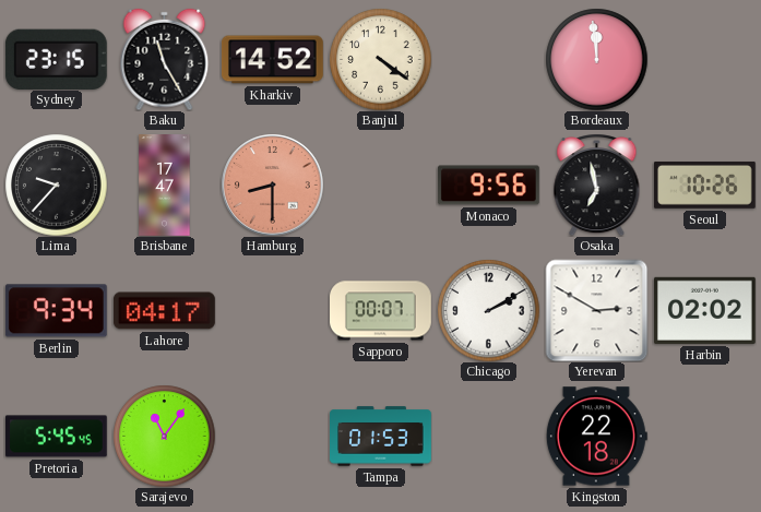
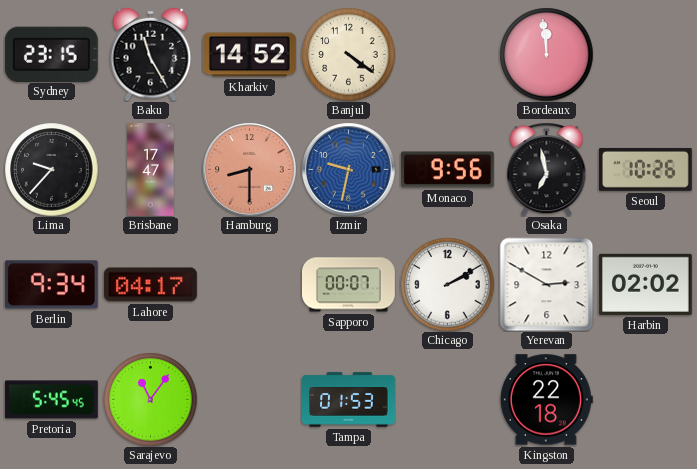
Izmir: none -> 9:32 (348, 169)
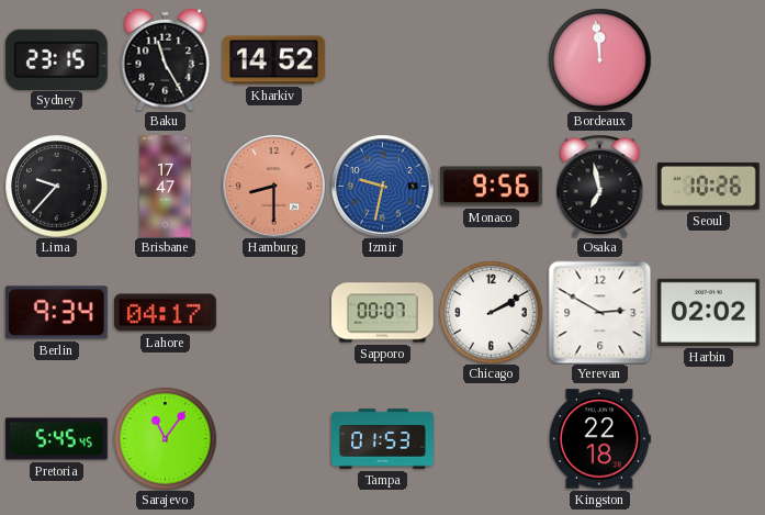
Banjul: 4:21 -> none (348, 54)
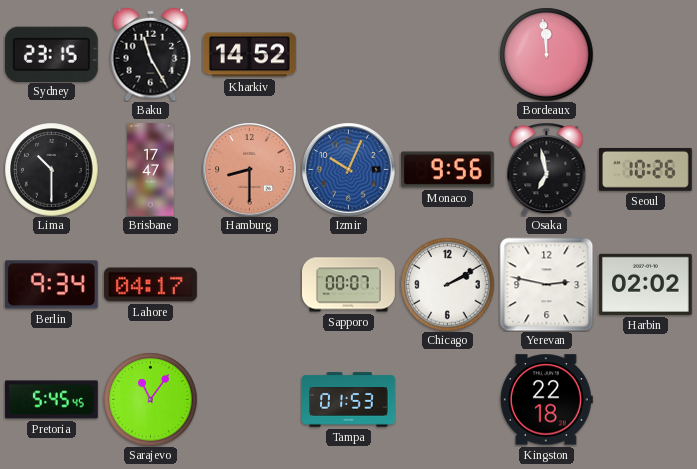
Lima: 9:37 -> 10:30 (51, 169)
Izmir: 9:32 -> 10:04 (348, 169)
Yerevan: 2:50 -> 2:47 (546, 284)
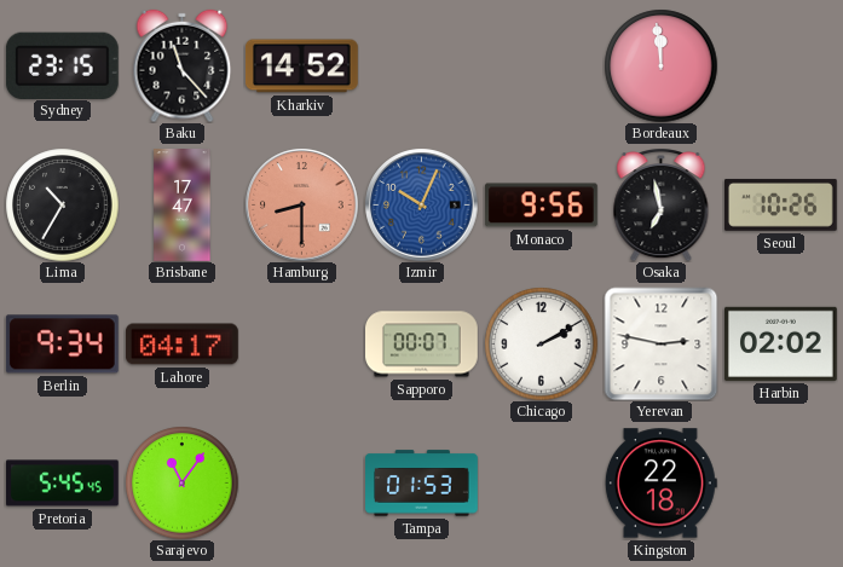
Baku: 11:25 -> 11:23 (183, 65)
Lima: 10:30 -> 10:35 (62, 204)
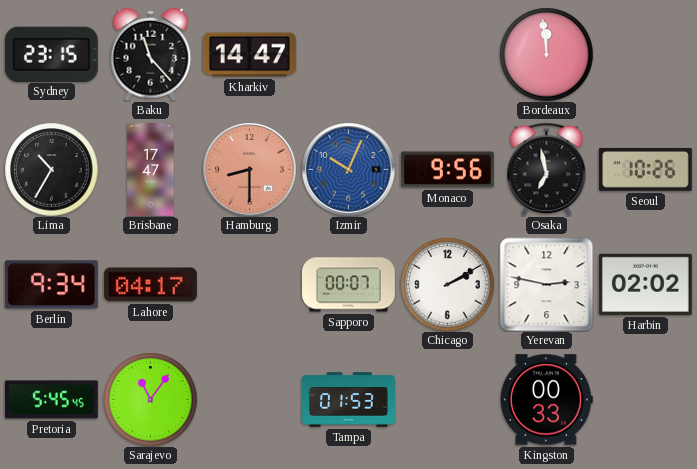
Kharkiv: 14:52 -> 14:47 (249, 55)
Kingston: 22:18 -> 00:33 (546, 400)
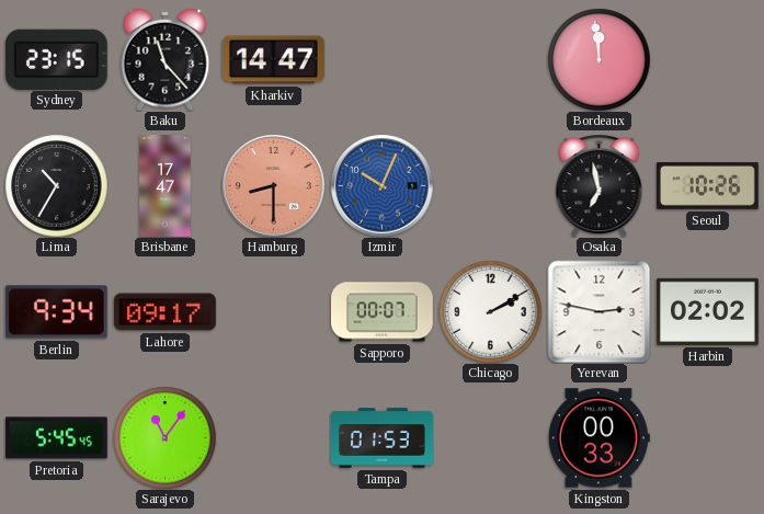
Monaco: 9:56 -> none (447, 170)
Lahore: 04:17 -> 09:17 (164, 312)
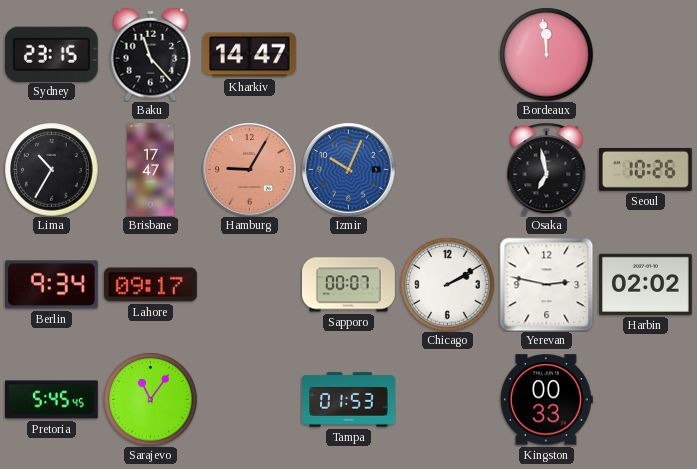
Hamburg: 8:30 -> 9:05 (249, 169)
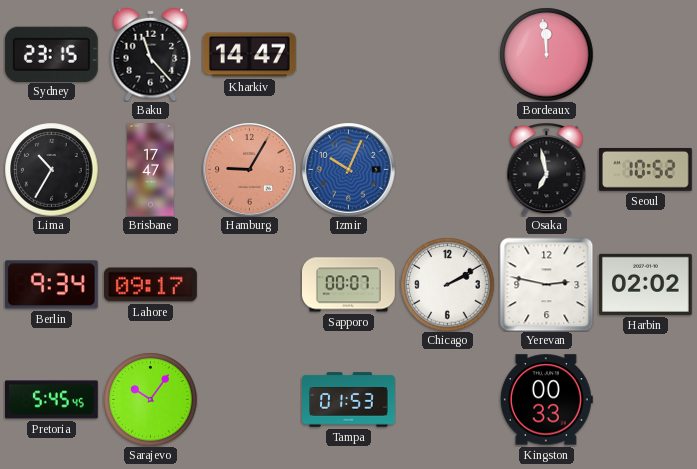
Seoul: 10:26 -> 10:52 (645, 169)
Sarajevo: 11:06 -> 10:06 (150, 399)
